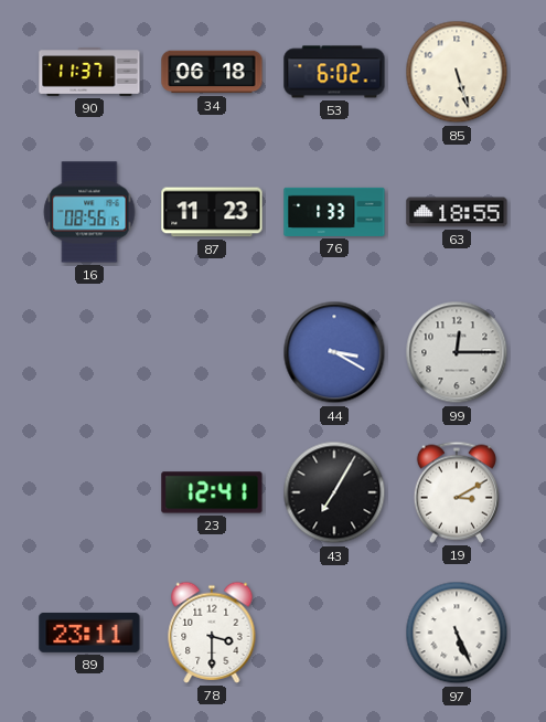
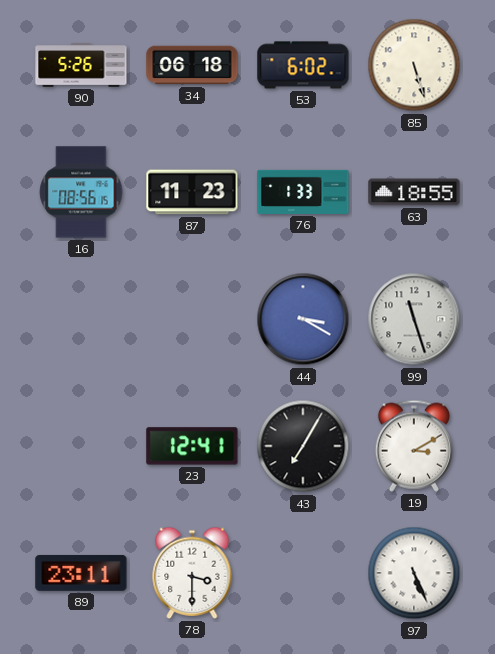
90: 11:37 -> 5:26 (81, 65)
99: 12:15 -> 11:27 (414, 319)
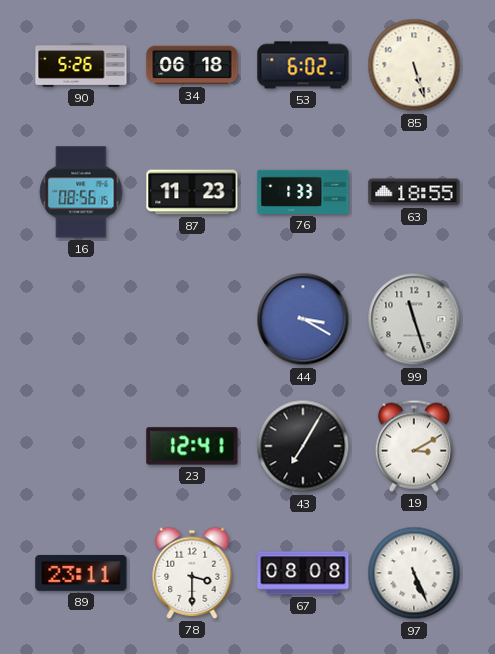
67: none -> 08:08 (303, 573)
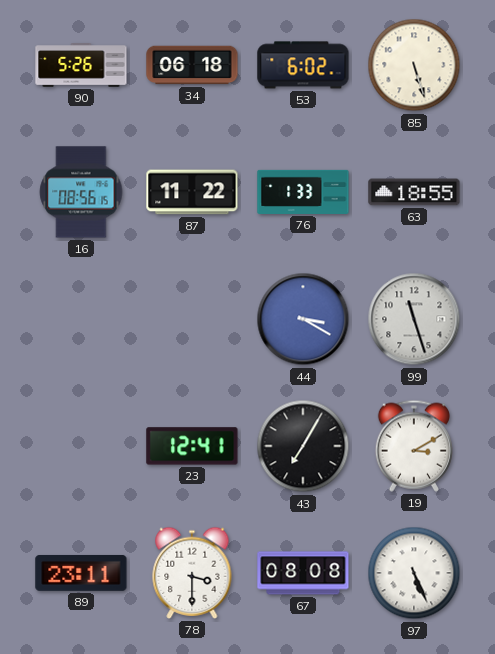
87: 11:23 -> 11:22 (192, 192)
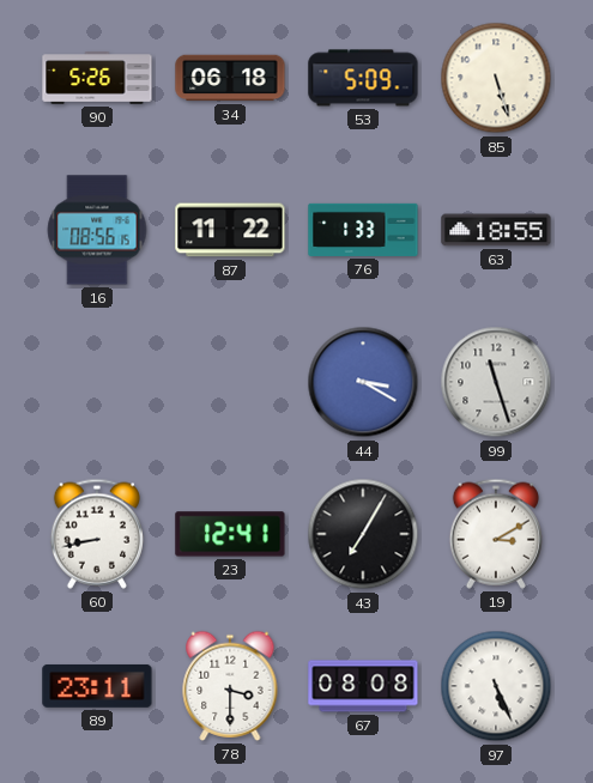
53: 6:02 -> 5:09 (363, 78)
60: none -> 8:43 (97, 534)
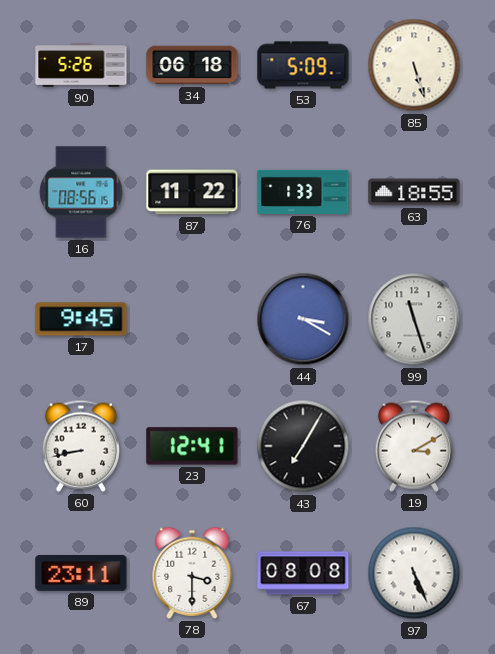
17: none -> 9:45 (81, 319)
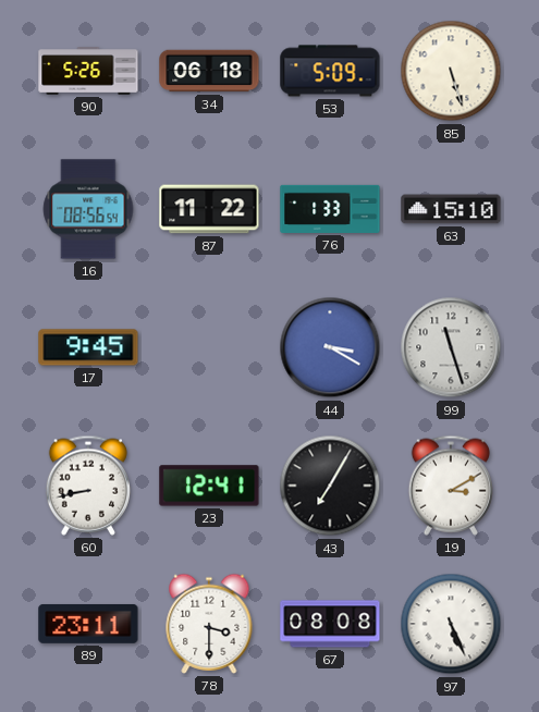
16: 08:56:15 -> 08:56:54 (88, 209)
63: 18:55 -> 15:10 (451, 209)
